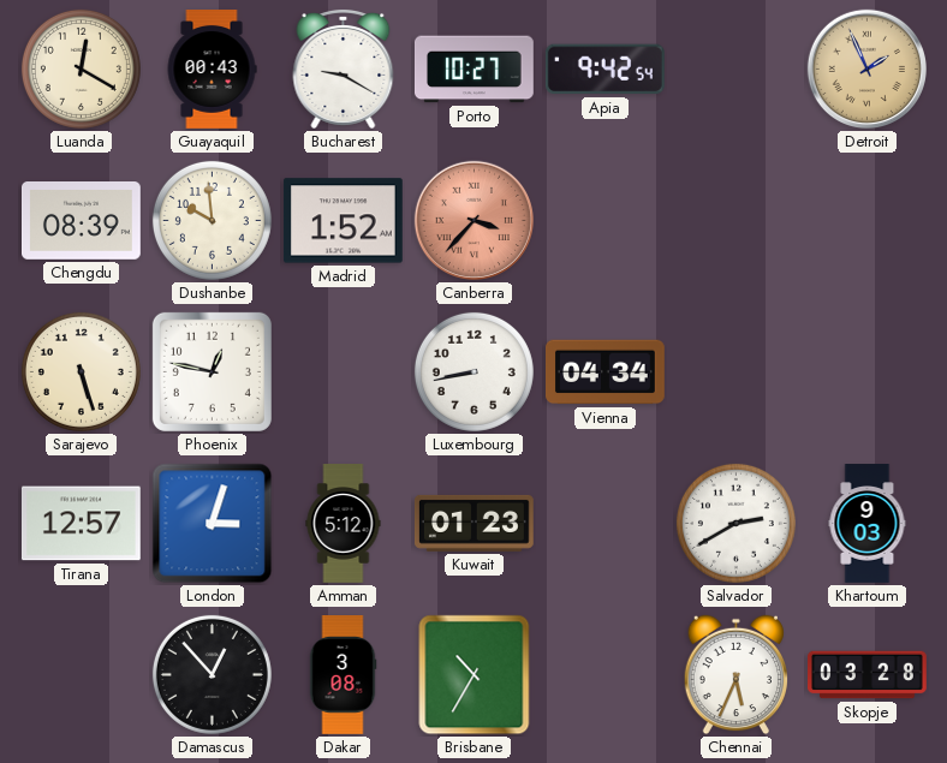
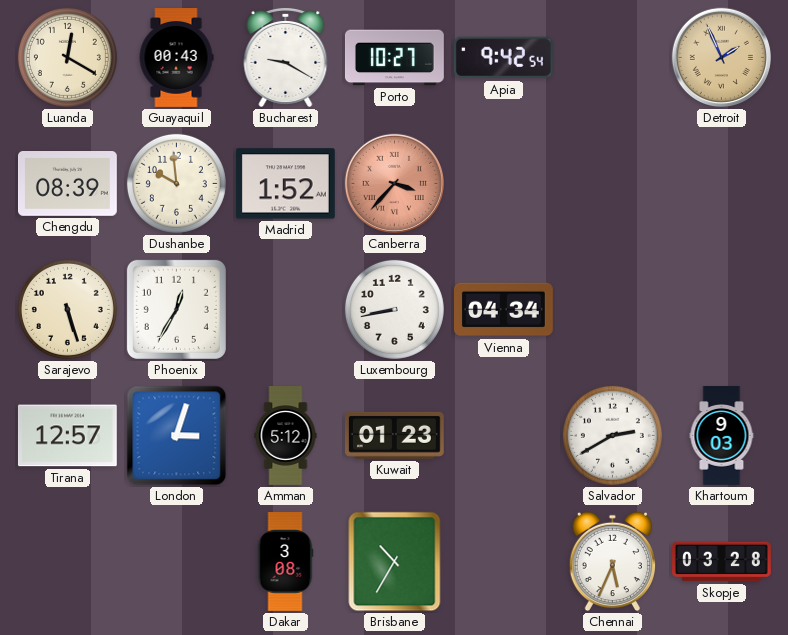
Phoenix: 12:47 -> 12:35 (176, 309)
Damascus: 12:53 -> none (212, 674)
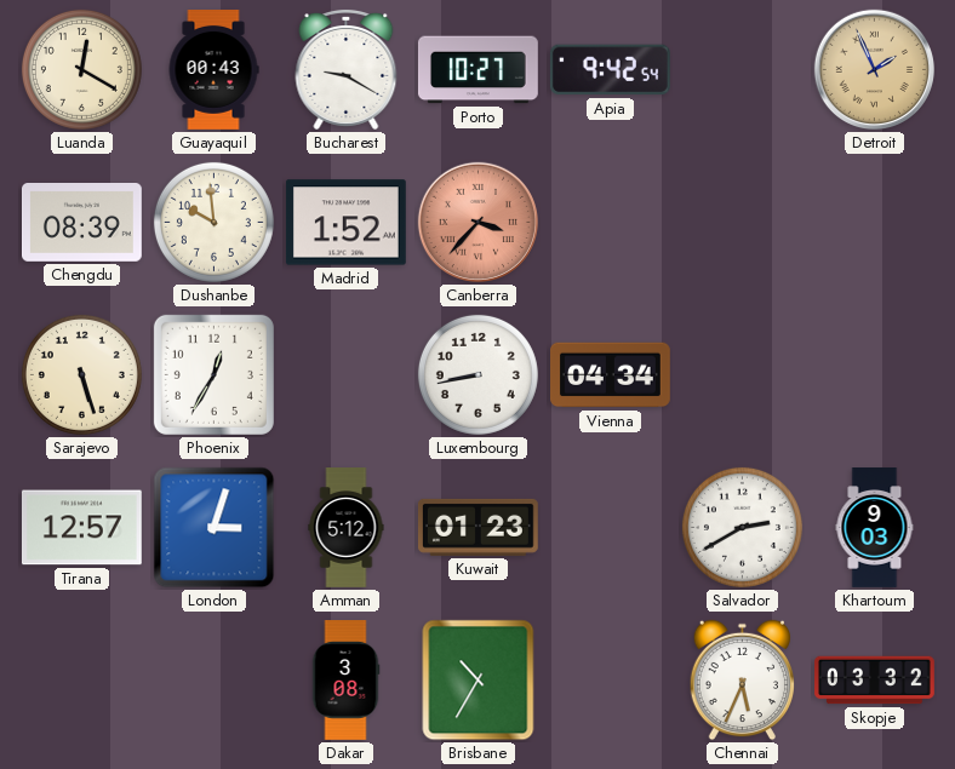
Skopje: 03:28 -> 03:32 (875, 681)
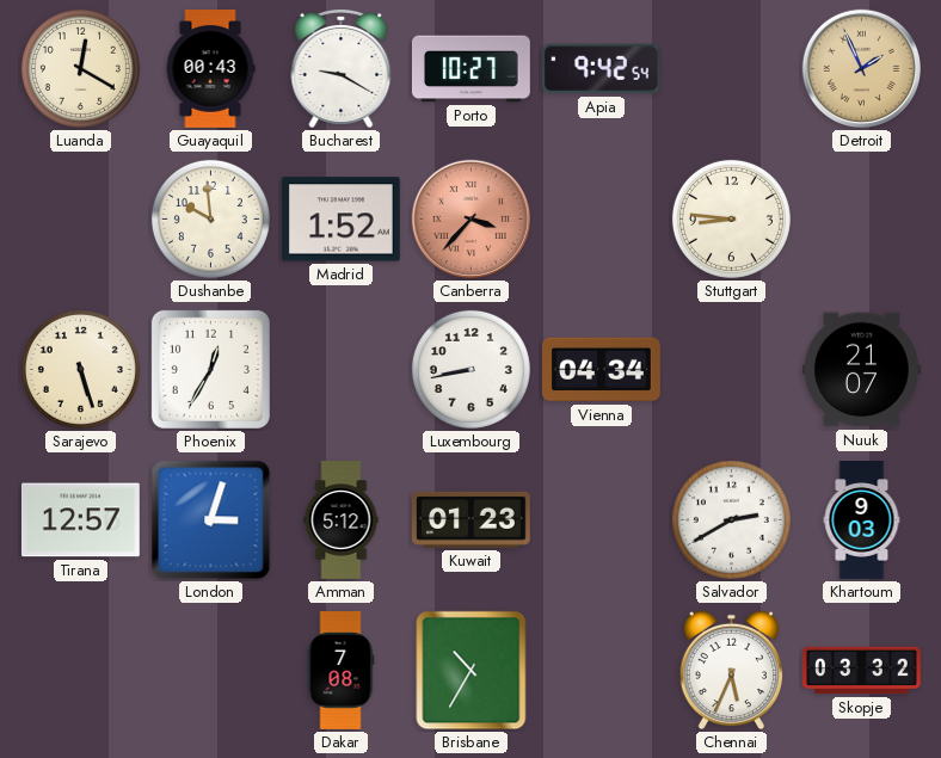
Chengdu: 08:39 -> none (82, 223)
Stuttgart: none -> 8:46 (731, 218)
Nuuk: none -> 21:07 (862, 370)
Dakar: 3:08 -> 7:08 (340, 671)
